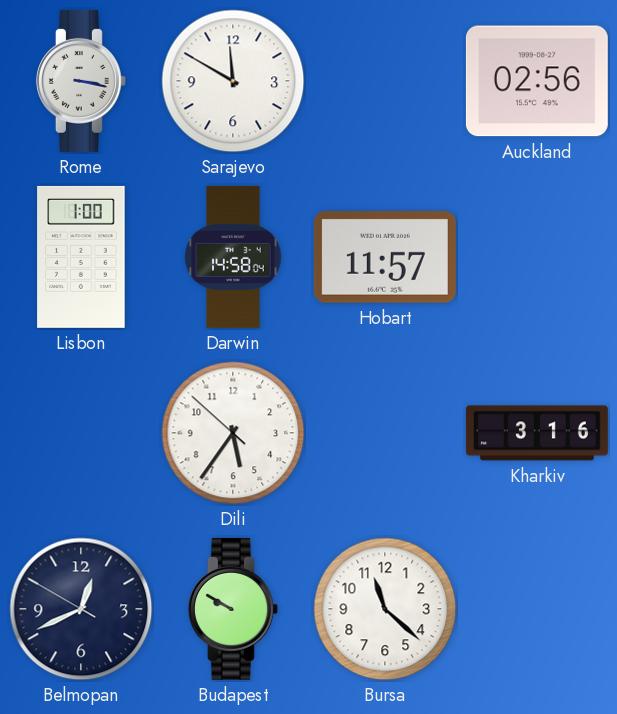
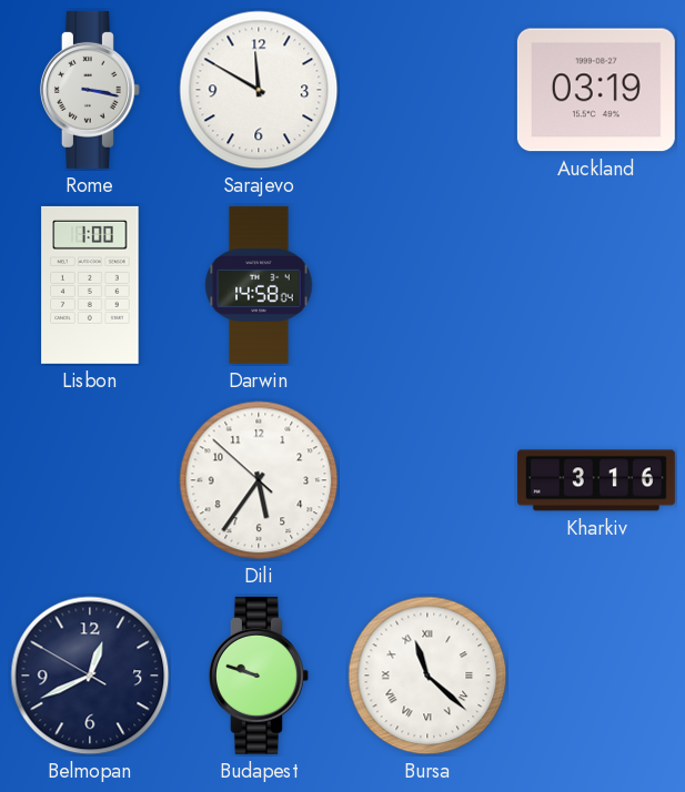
Auckland: 02:56 -> 03:19 (596, 90)
Hobart: 11:57 -> none (385, 258)
Budapest: 9:50 -> 9:48 (259, 676)
Bursa numerals: Arabic -> Roman (427, 676)
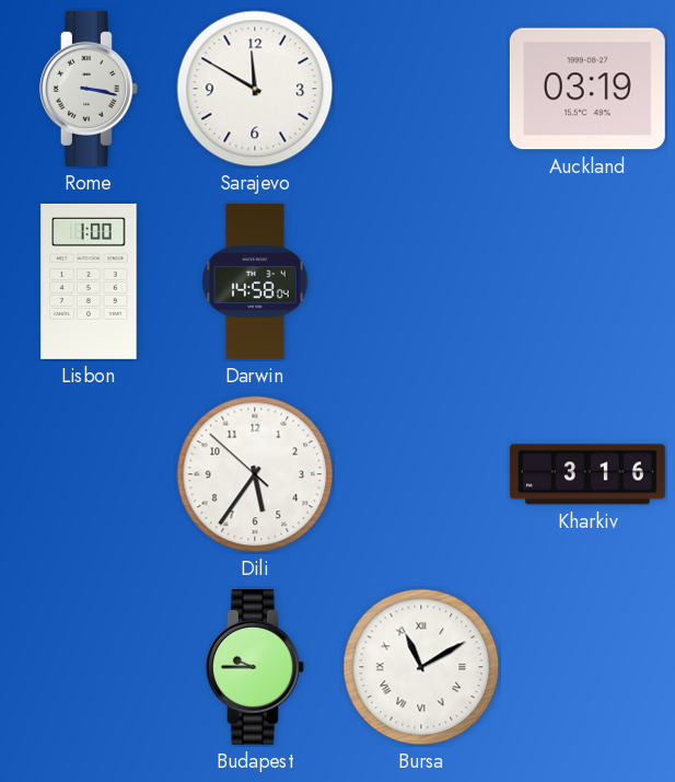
Belmopan: 12:40 -> none (90, 676)
Budapest: 9:48 -> 9:45 (255, 667)
Bursa: 11:22 -> 11:10 (421, 667)
